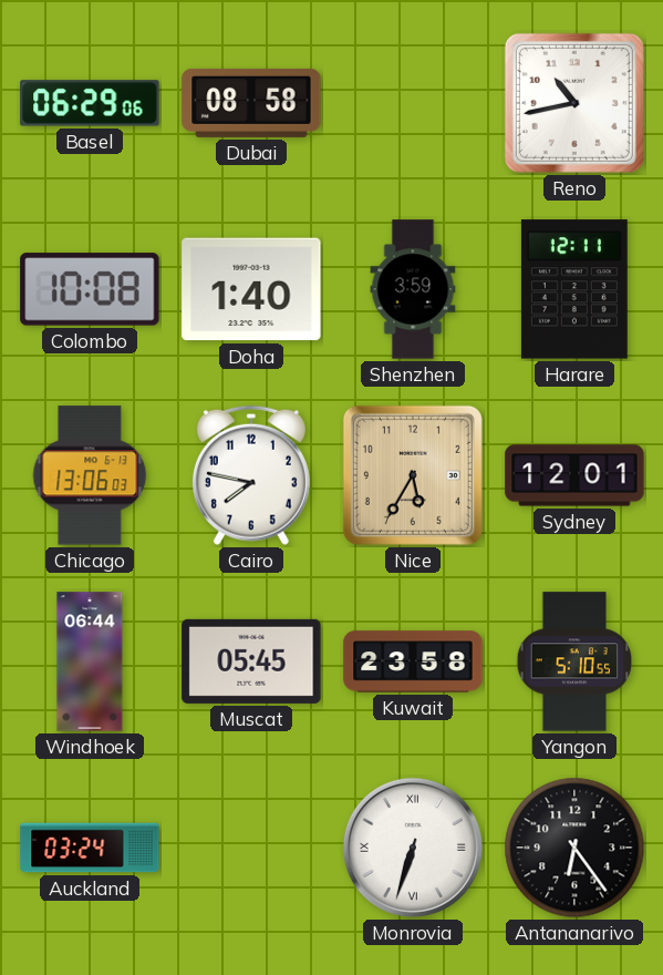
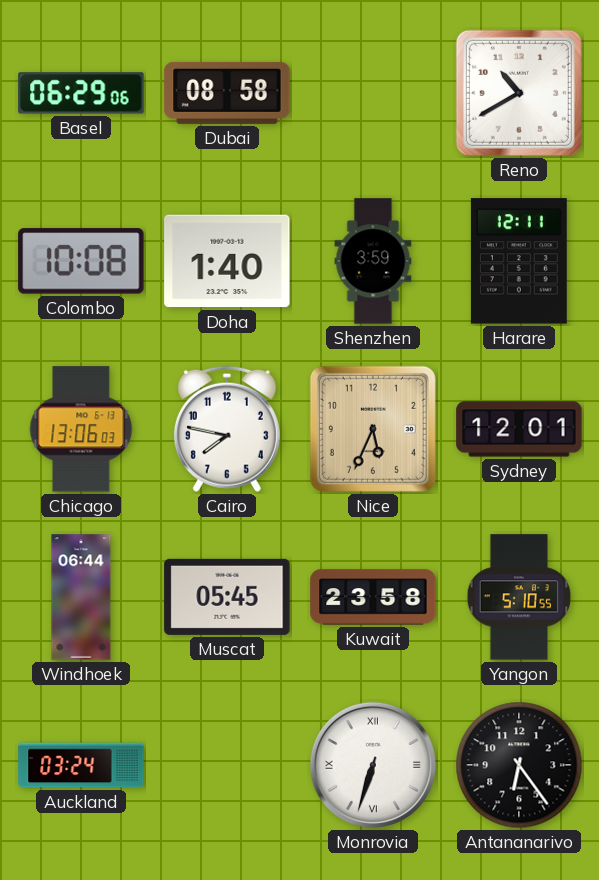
Reno: 10:43 -> 10:40 (519, 93)
Nice: 5:35 -> 5:34 (373, 429)
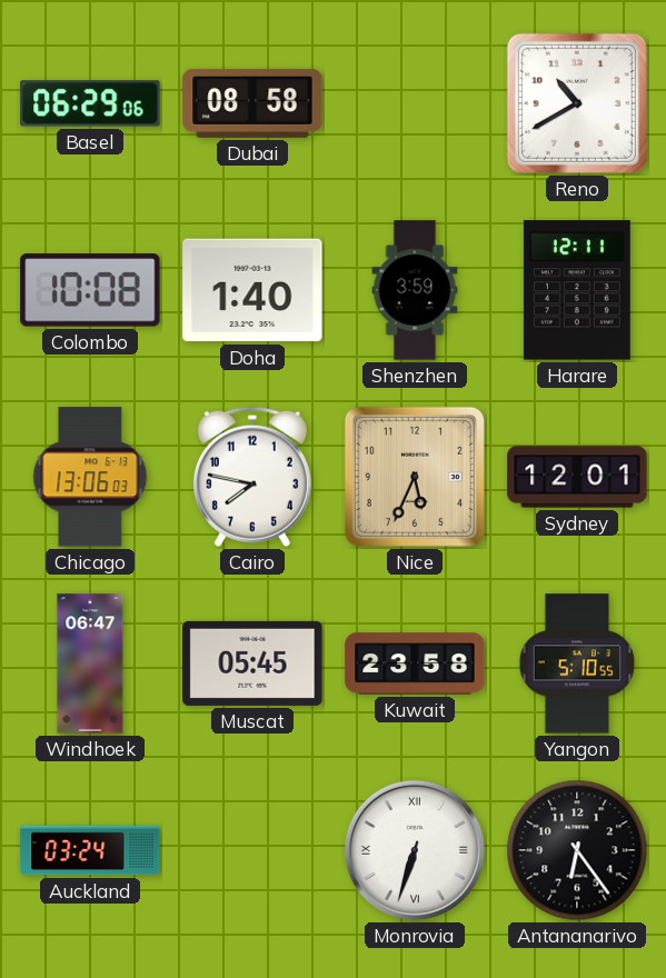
Windhoek: 06:44 -> 06:47 (90, 663)
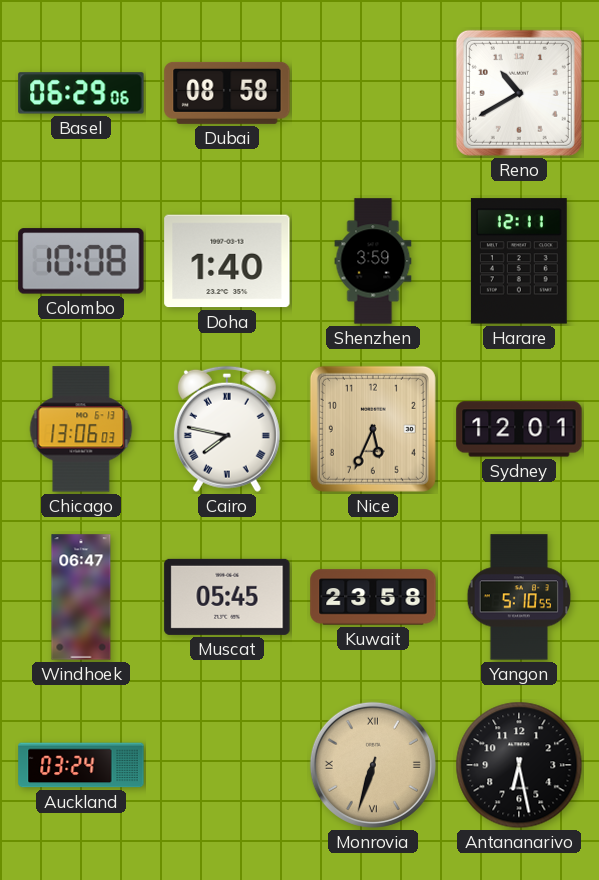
Cairo numerals: Arabic -> Roman (227, 429)
Monrovia dial: white -> champagne (373, 765)
Antananarivo: 6:24 -> 6:28 (519, 765)
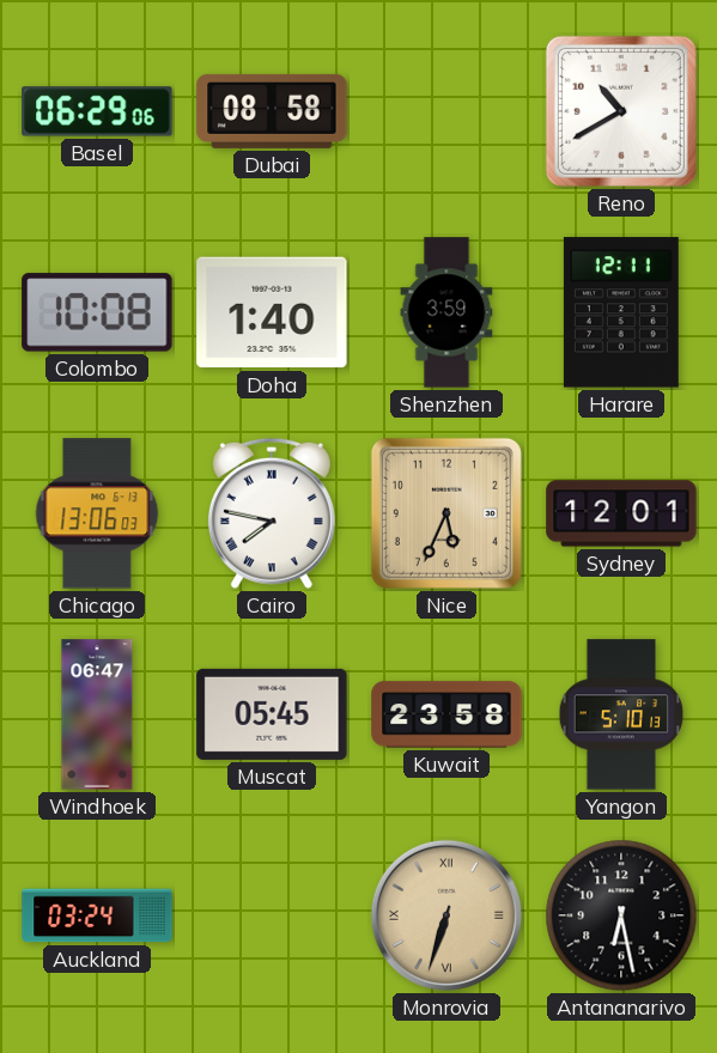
Yangon: 5:10:55 -> 5:10:13 (621, 714)
